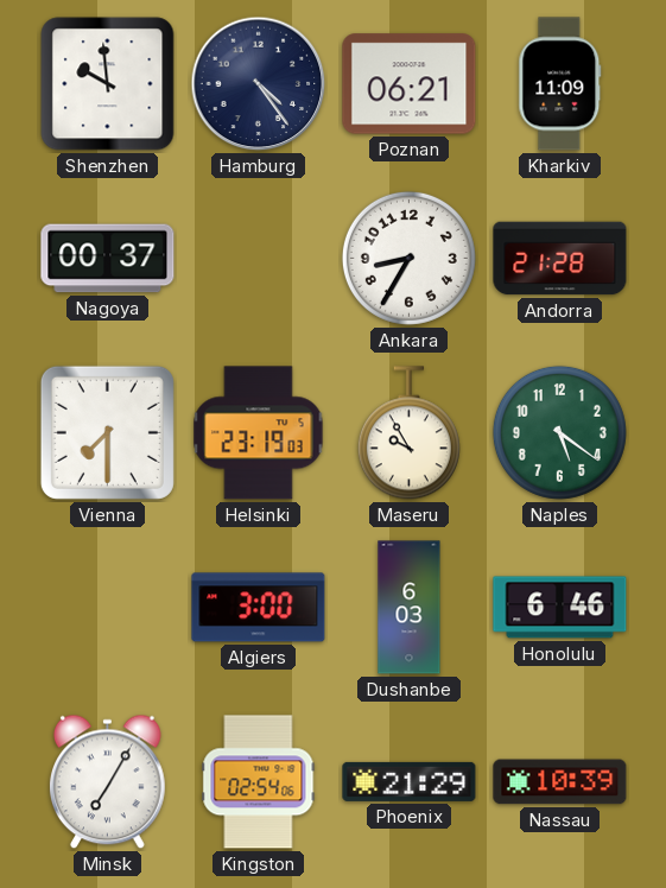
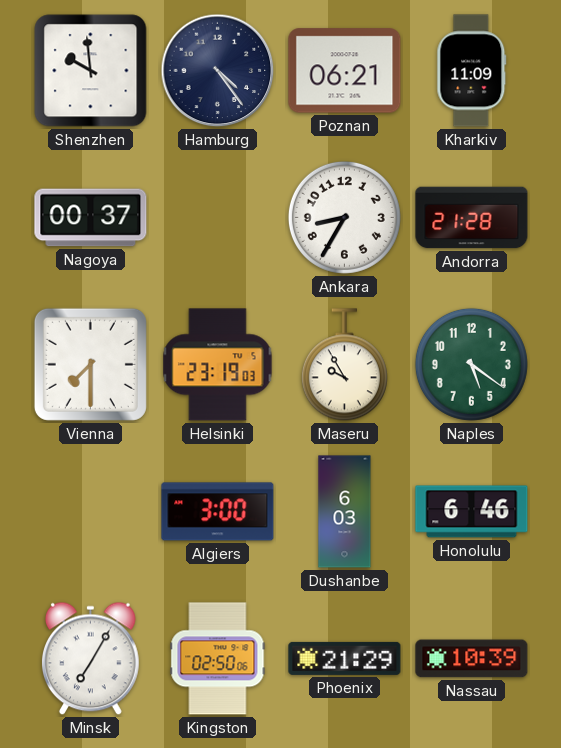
Kingston: 02:54 -> 02:50 (218, 659)
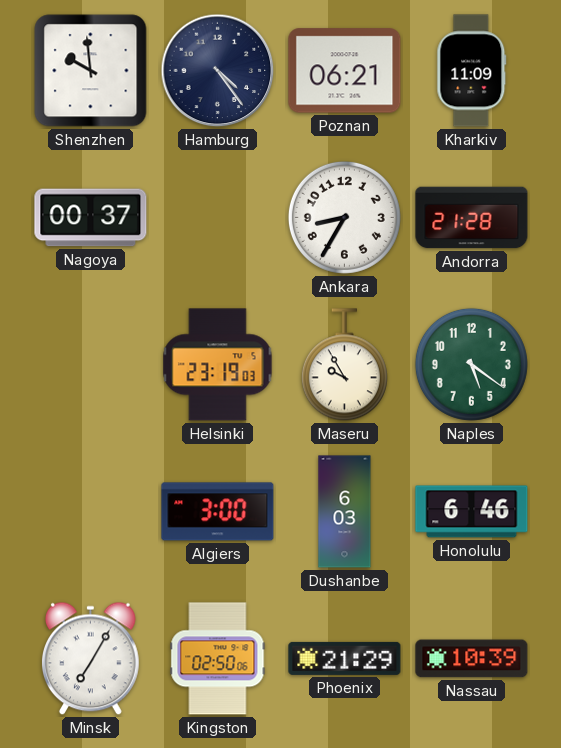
Vienna: 7:30 -> none (90, 364)
